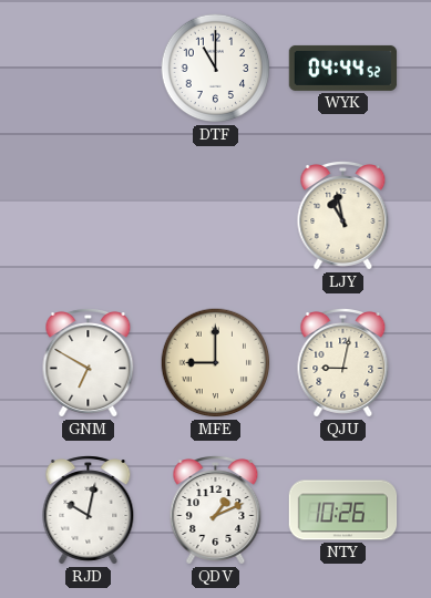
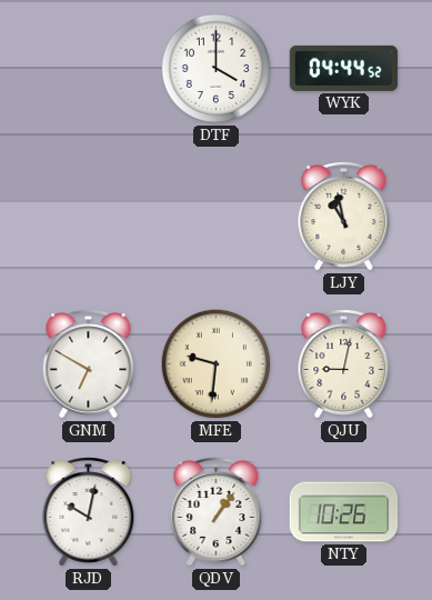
DTF: 11:00 -> 4:00 (217, 69)
MFE: 9:00 -> 9:31 (217, 364)
QDV: 1:11 -> 1:06 (217, 512)
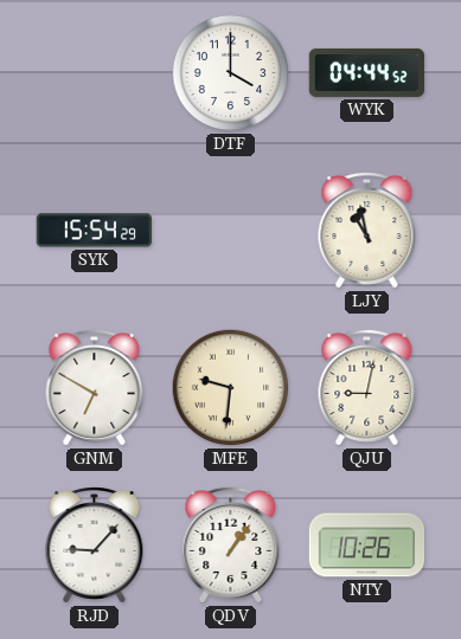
SYK: none -> 15:54 (94, 231)
RJD: 10:02 -> 9:07 (95, 546)
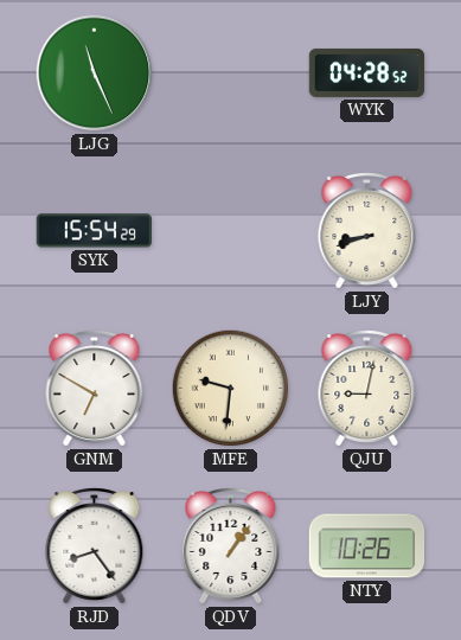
LJG: none -> 11:26 (95, 73)
DTF: 4:00 -> none (231, 73)
WYK: 04:44 -> 04:28 (367, 72)
LJY: 10:58 -> 8:42 (367, 231)
RJD: 9:07 -> 8:24 (95, 546)
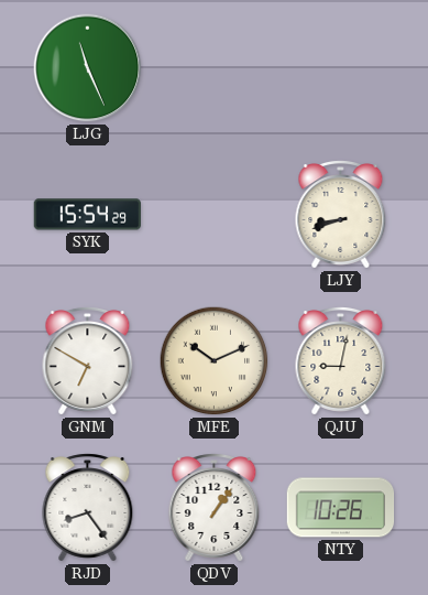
WYK: 04:28 -> none (367, 72)
MFE: 9:31 -> 10:11 (215, 361)
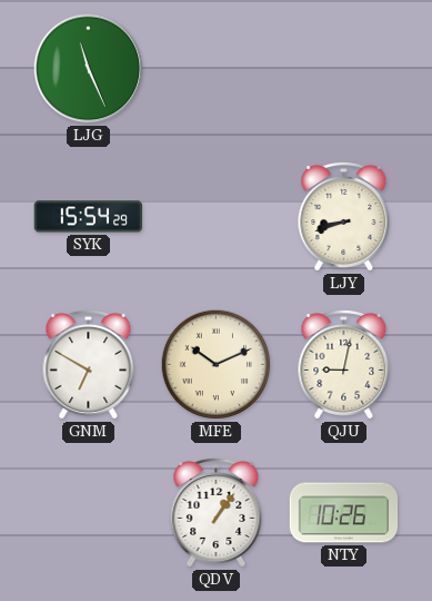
RJD: 8:24 -> none (88, 508)
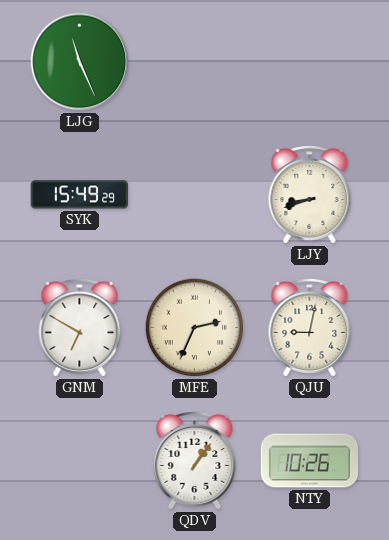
SYK: 15:54 -> 15:49 (79, 195)
MFE: 10:11 -> 2:34 (195, 328)
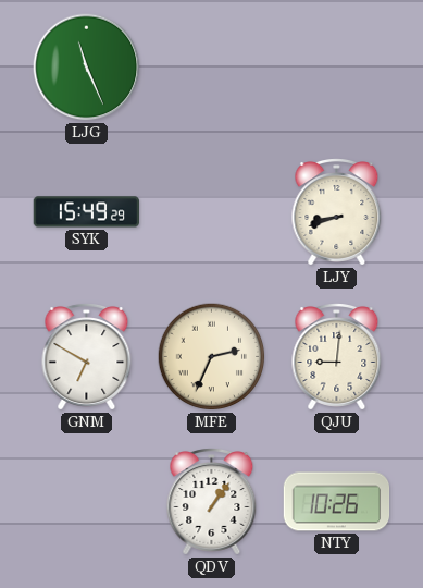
QJU: 9:02 -> 9:01 (337, 357)
